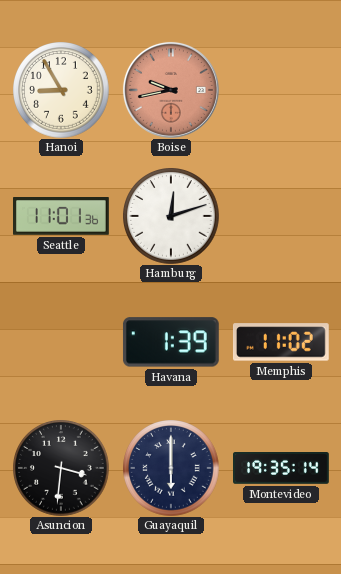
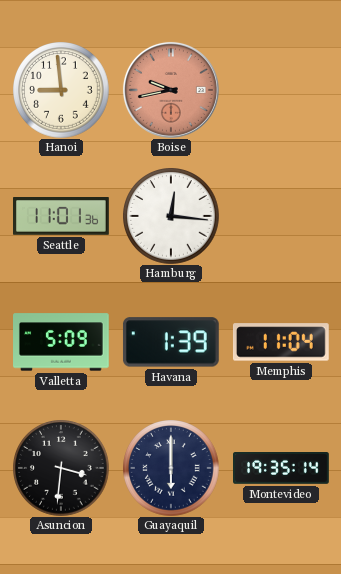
Hanoi: 8:55 -> 8:59 (61, 90)
Hamburg: 12:12 -> 12:16 (171, 216)
Valletta: none -> 5:09 (62, 342)
Memphis: 11:02 -> 11:04 (281, 342)
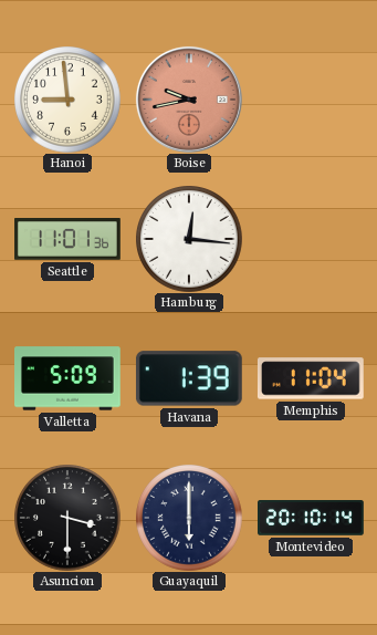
Asuncion: 3:31 -> 3:30 (67, 518)
Montevideo: 19:35 -> 20:10 (312, 519)
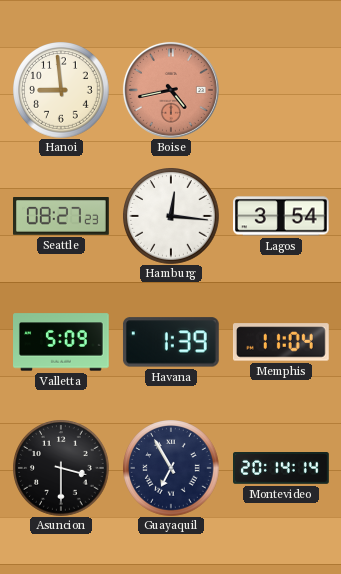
Boise: 9:43 -> 4:43 (171, 90)
Seattle: 11:01 -> 08:27 (62, 216)
Lagos: none -> 3:54 (282, 216)
Guayaquil: 6:00 -> 6:55 (171, 468)
Montevideo: 20:10 -> 20:14 (282, 469)
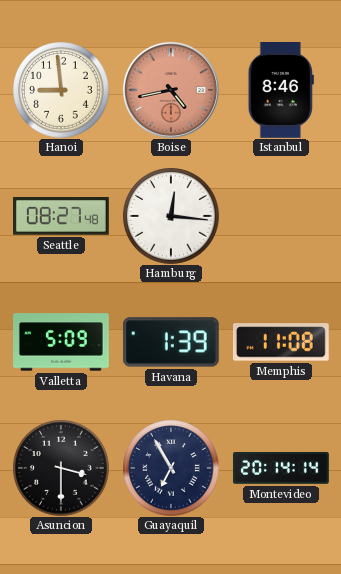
Istanbul: none -> 8:46 (281, 91)
Seattle: 08:27:23 -> 08:27:48 (62, 216)
Lagos: 3:54 -> none (282, 216)
Memphis: 11:04 -> 11:08 (281, 342)
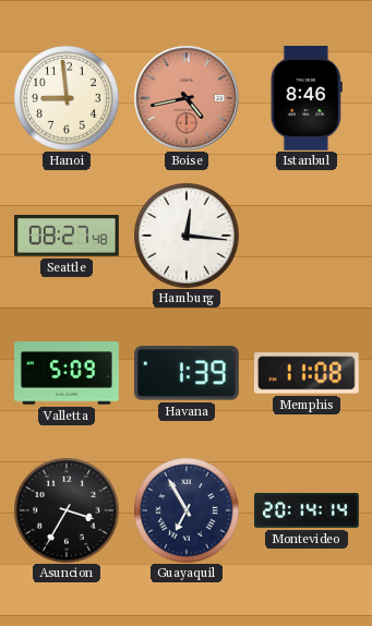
Asuncion: 3:30 -> 3:35 (67, 510)
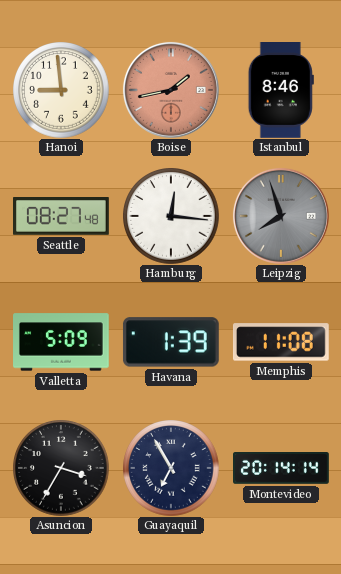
Boise: 4:43 -> 1:43 (171, 90)
Leipzig: none -> 7:57 (281, 216)
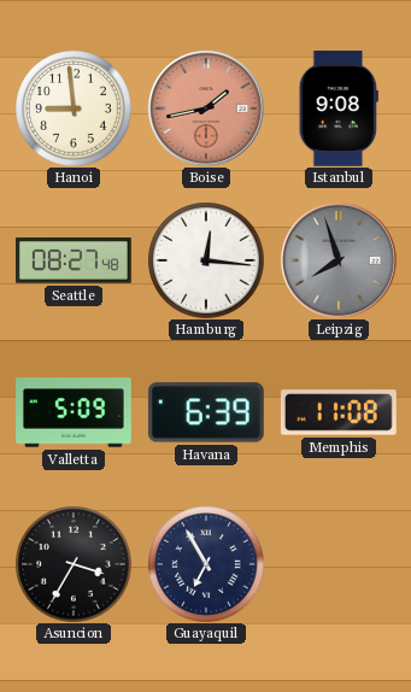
Istanbul: 8:46 -> 9:08 (339, 110)
Havana: 1:39 -> 6:39 (206, 412)
Montevideo: 20:14 -> none (282, 469)
